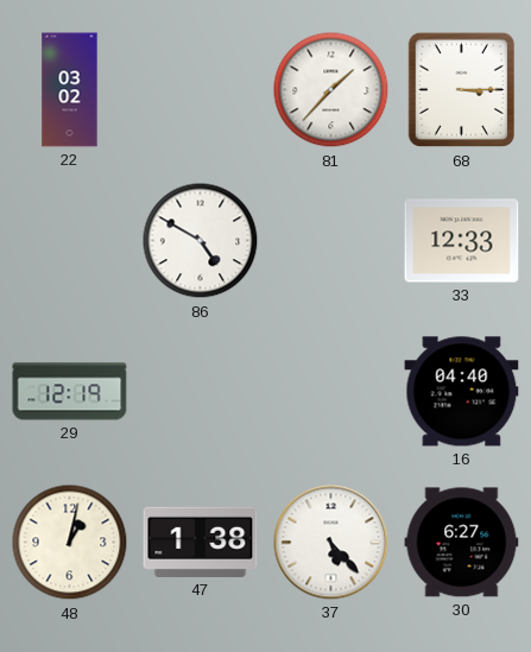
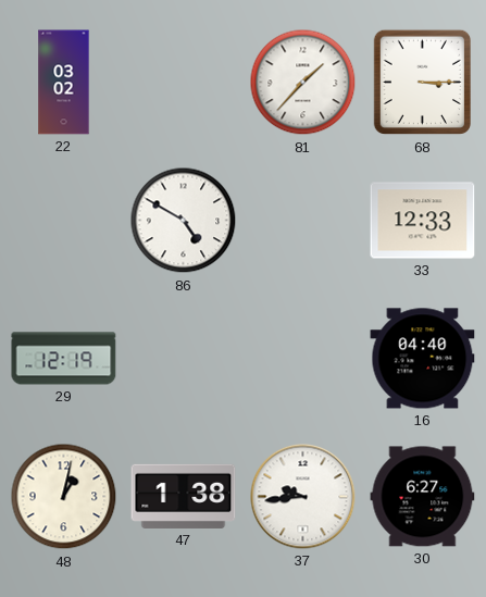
37: 5:23 -> 9:44 (303, 497)
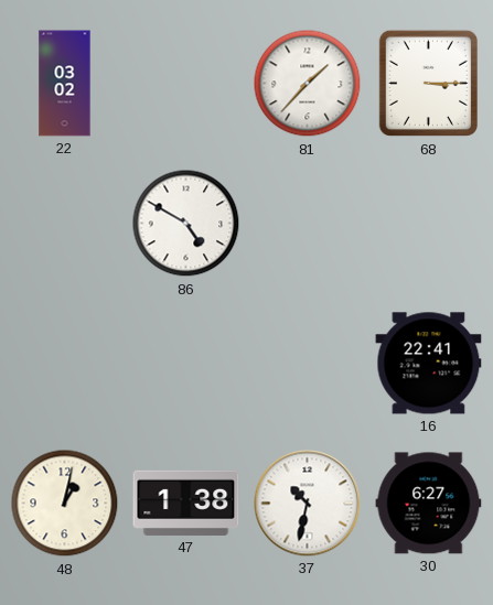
33: 12:33 -> none (423, 221)
29: 12:19 -> none (64, 359)
16: 04:40 -> 22:41 (429, 364)
37: 9:44 -> 10:32 (308, 504)
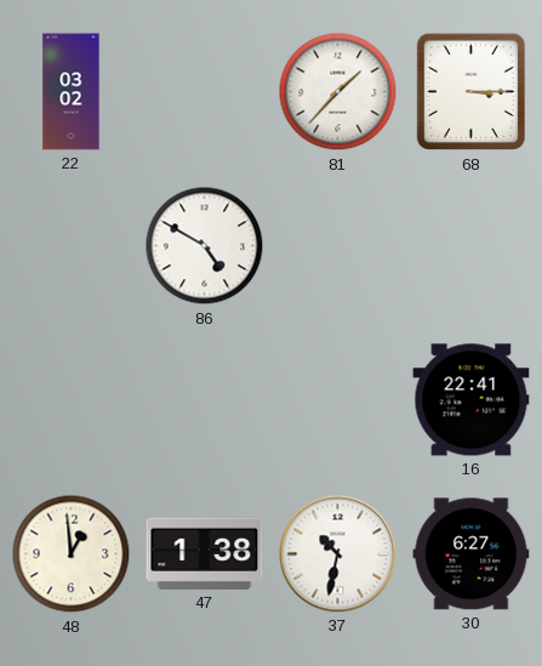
48: 1:02 -> 12:59 (72, 554)
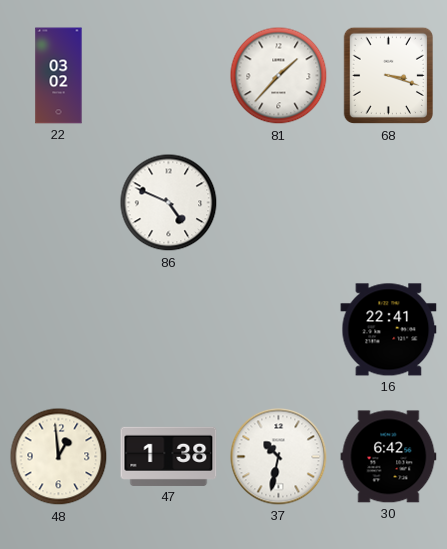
68: 3:15 -> 3:18 (388, 76)
86: 4:50 -> 4:49 (169, 203)
30: 6:27 -> 6:42 (389, 457)
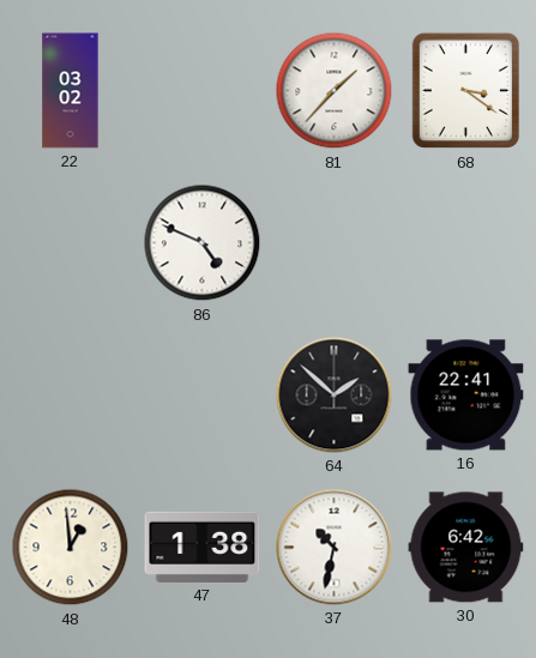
68: 3:18 -> 3:21 (465, 91)
64: none -> 1:52 (335, 396)
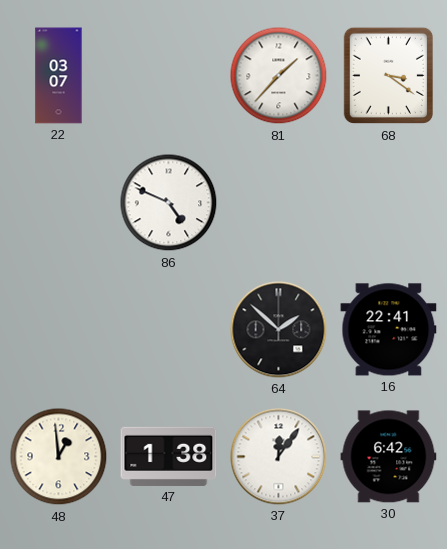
22: 03:02 -> 03:07 (59, 76)
37: 10:32 -> 12:06 (279, 457)
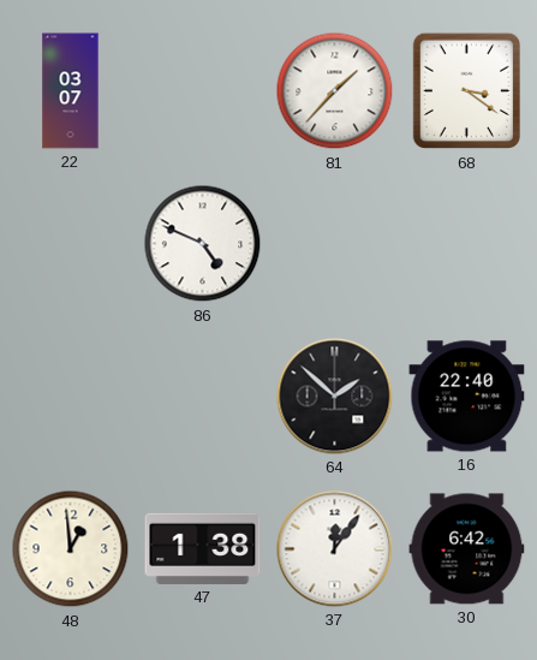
16: 22:41 -> 22:40 (467, 397)
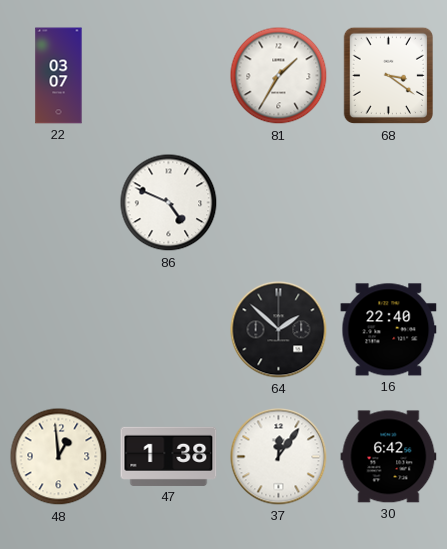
81: 1:37 -> 1:35 (279, 76)
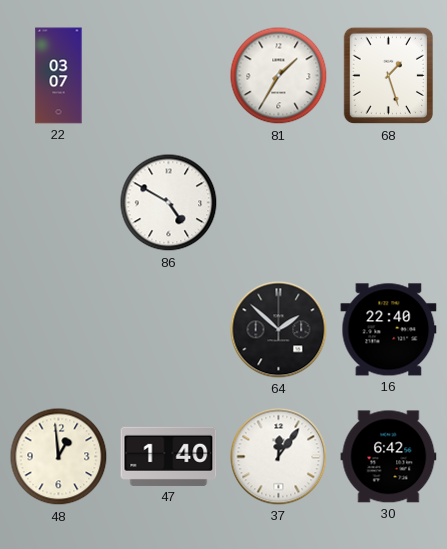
68: 3:21 -> 1:27 (388, 76)
86: 4:49 -> 4:50 (169, 203)
47: 1:38 -> 1:40 (169, 456)
